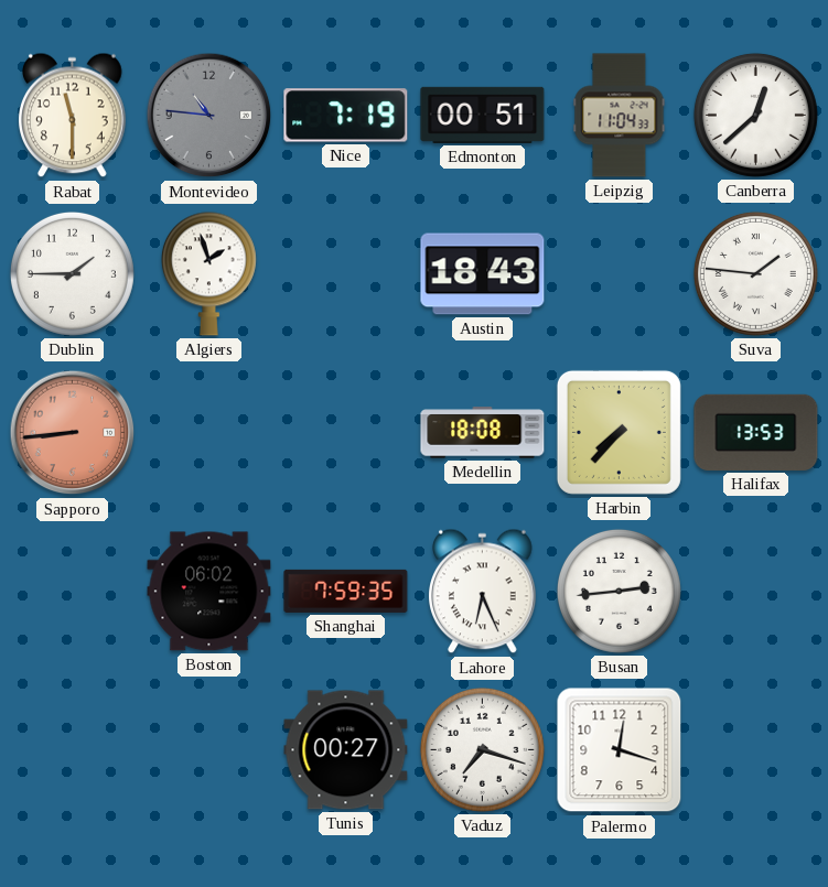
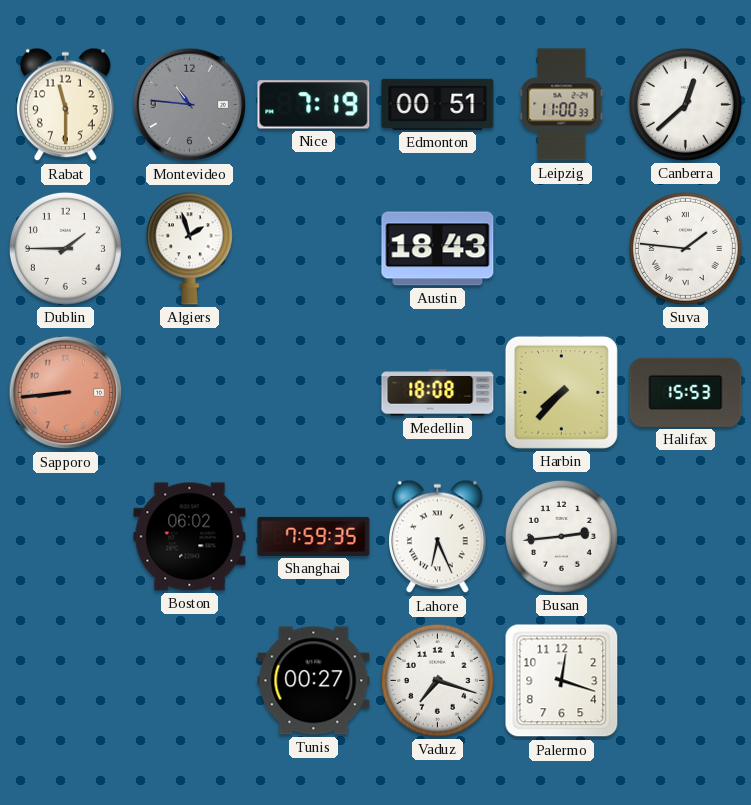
Leipzig: 11:04 -> 11:00 (562, 105)
Halifax: 13:53 -> 15:53 (686, 392)
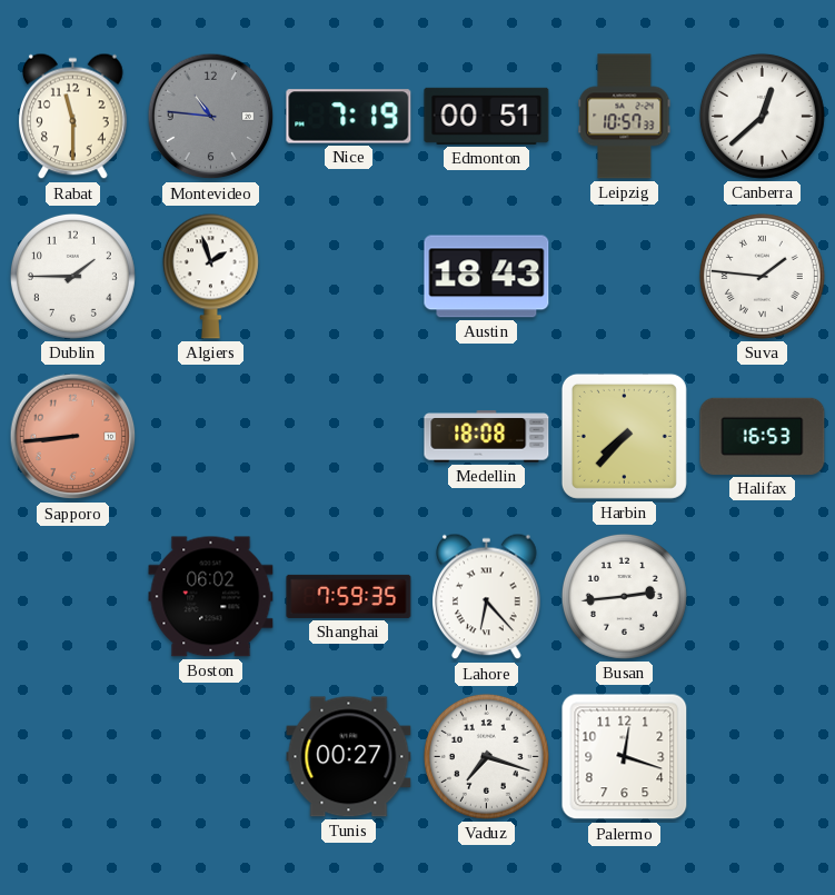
Leipzig: 11:00 -> 10:57 (625, 117)
Halifax: 15:53 -> 16:53 (763, 436)
Lahore: 6:26 -> 6:23 (487, 597)
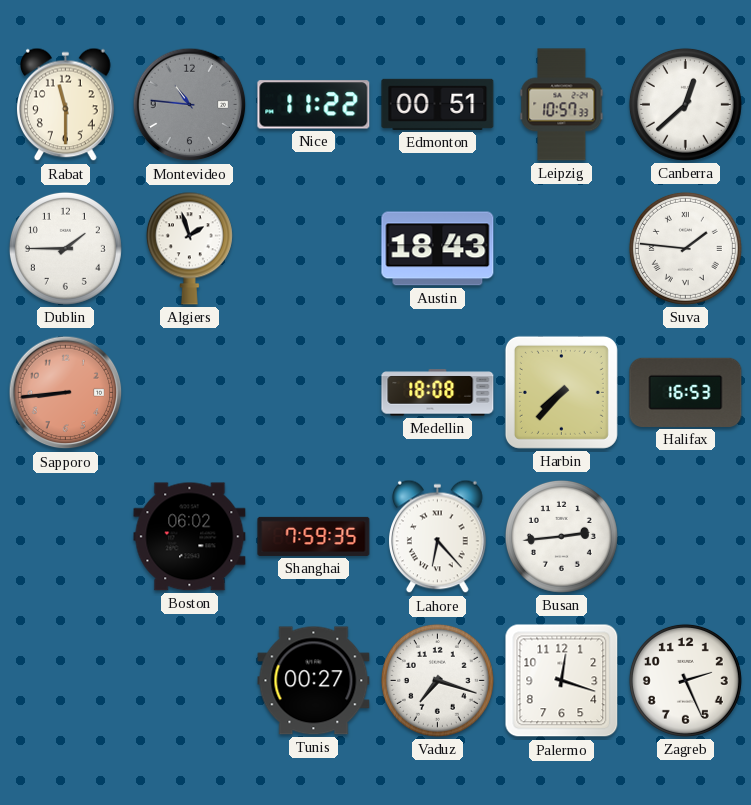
Nice: 7:19 -> 11:22 (314, 105)
Zagreb: none -> 2:26 (685, 680)
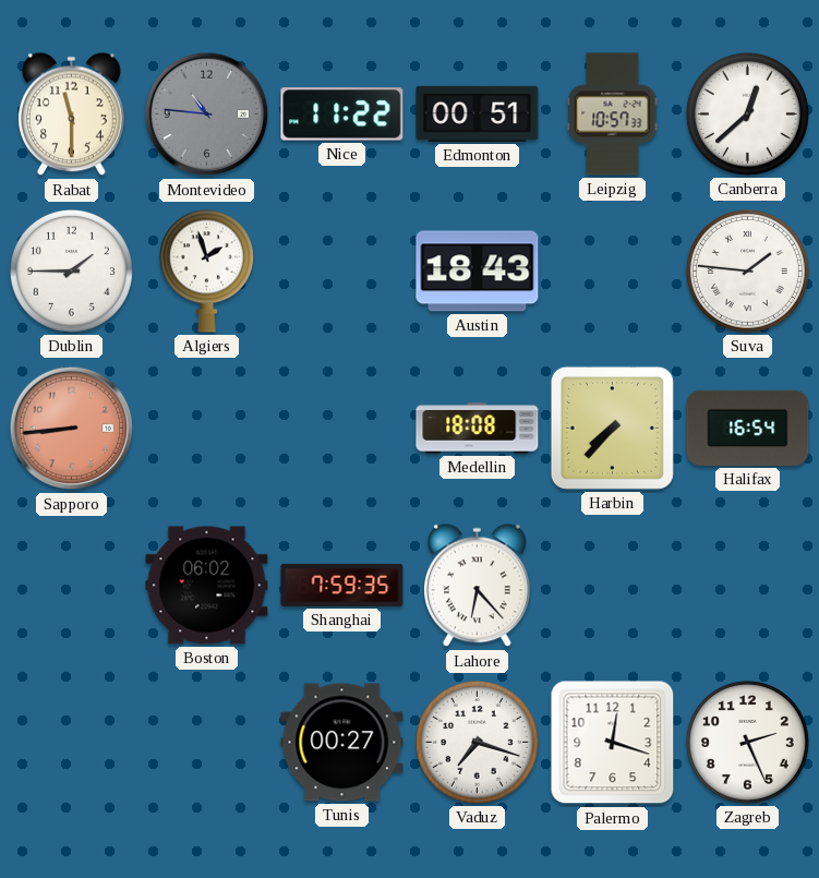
Halifax: 16:53 -> 16:54 (748, 428)
Busan: 2:44 -> none (561, 536)
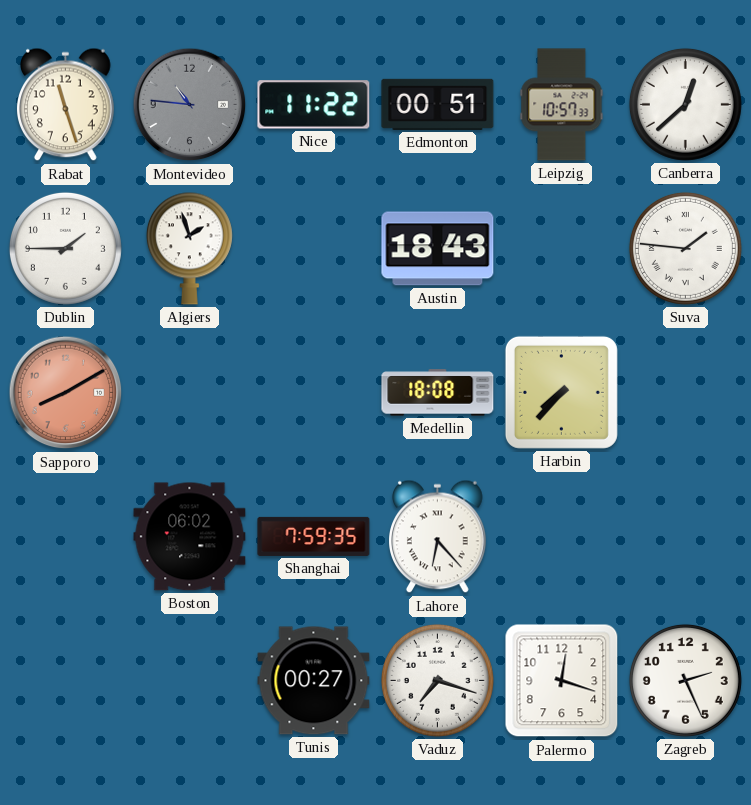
Rabat: 11:30 -> 11:27 (66, 105)
Sapporo: 8:44 -> 8:10 (66, 393)
Halifax: 16:54 -> none (748, 428)
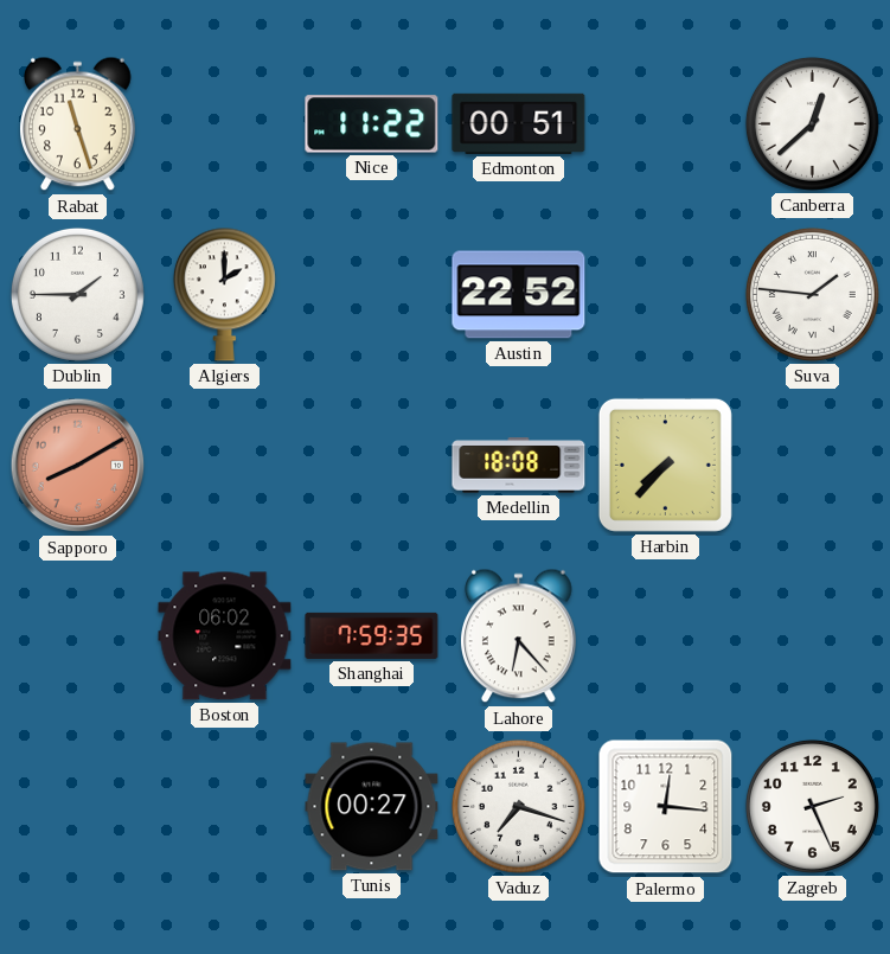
Montevideo: 10:46 -> none (190, 105)
Leipzig: 10:57 -> none (562, 105)
Algiers: 1:57 -> 2:00 (224, 294)
Austin: 18:43 -> 22:52 (519, 295)
Palermo: 12:18 -> 12:16 (666, 807)
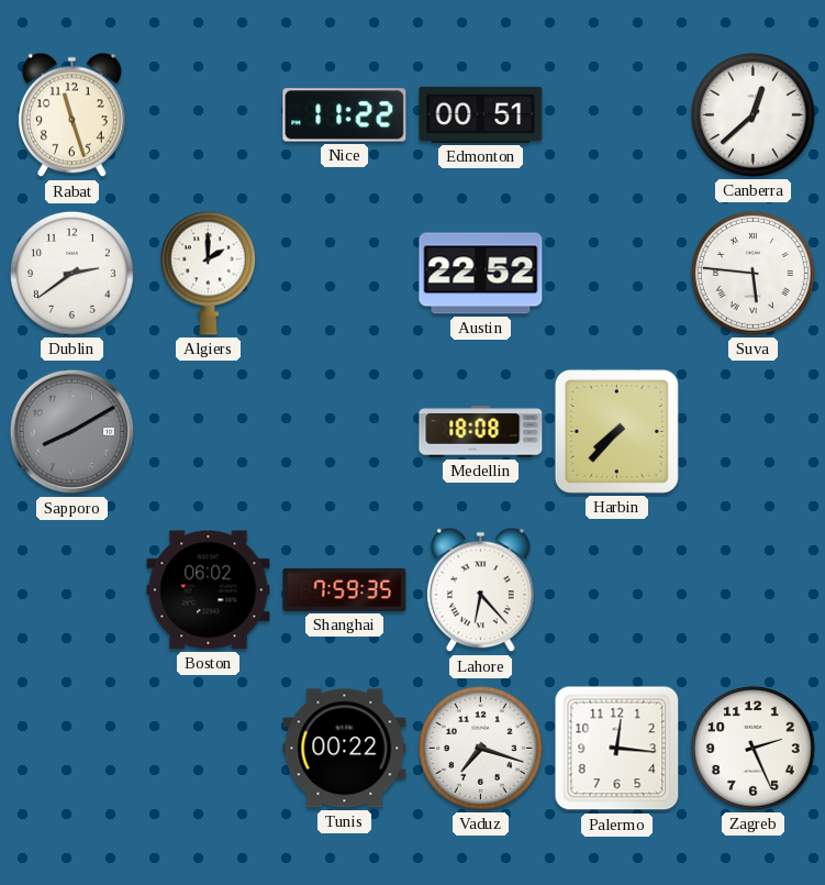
Dublin: 1:45 -> 2:39 (71, 273)
Suva: 1:46 -> 5:46 (752, 273)
Sapporo dial: salmon -> grey (73, 432)
Tunis: 00:27 -> 00:22 (345, 749)
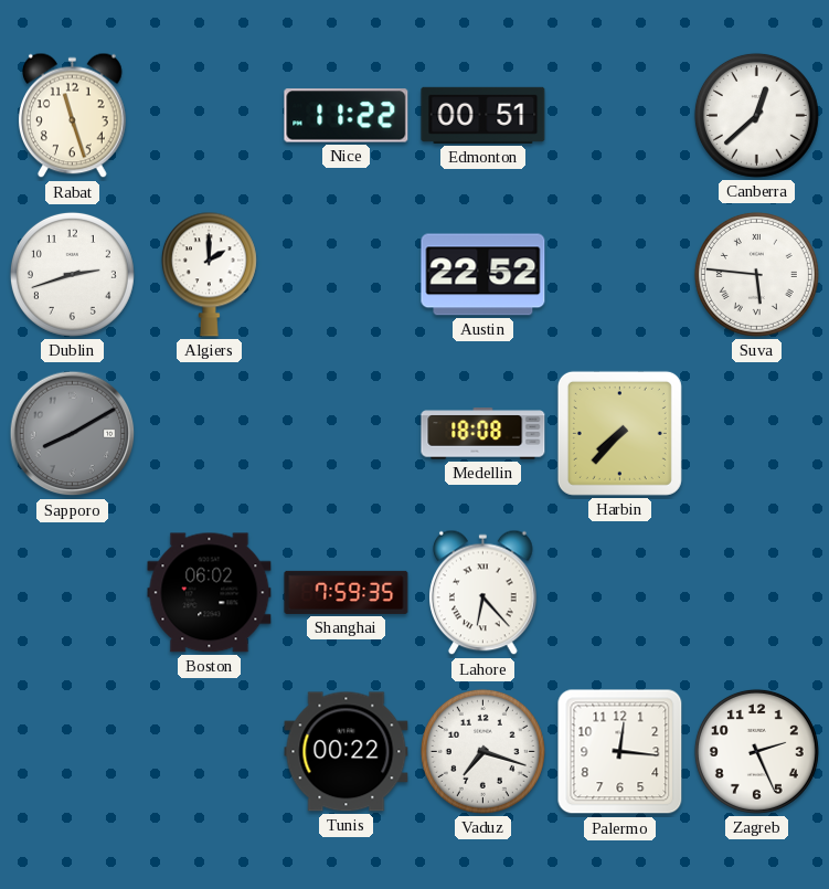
Dublin: 2:39 -> 2:42 (72, 274)
